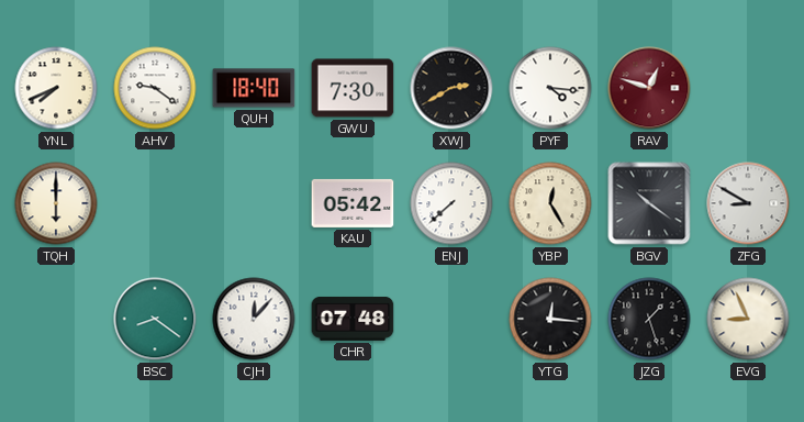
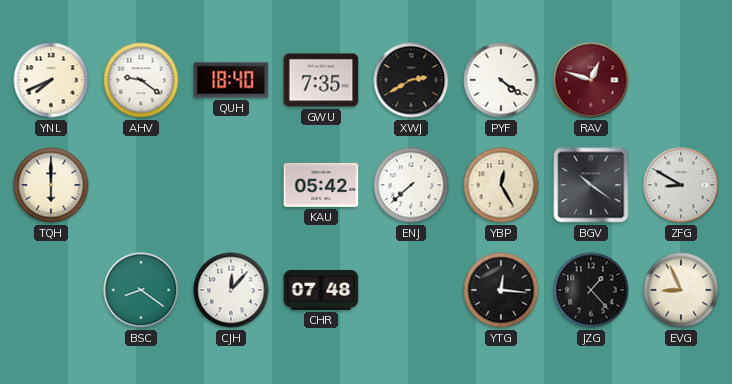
GWU: 7:30 -> 7:35 (321, 80)
PYF: 4:16 -> 4:21 (501, 80)
JZG: 1:27 -> 1:23 (591, 290)
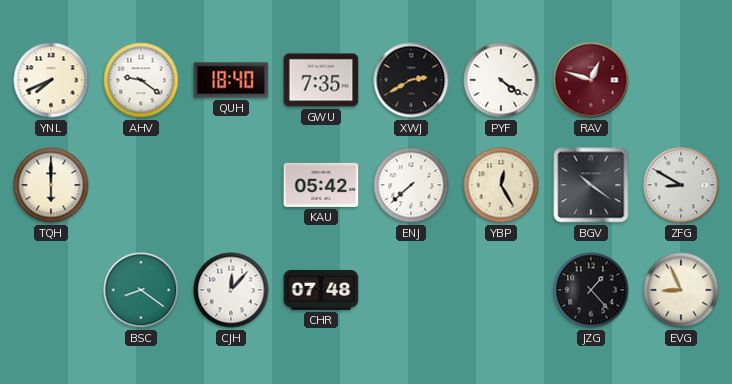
YTG: 12:16 -> none (501, 290)
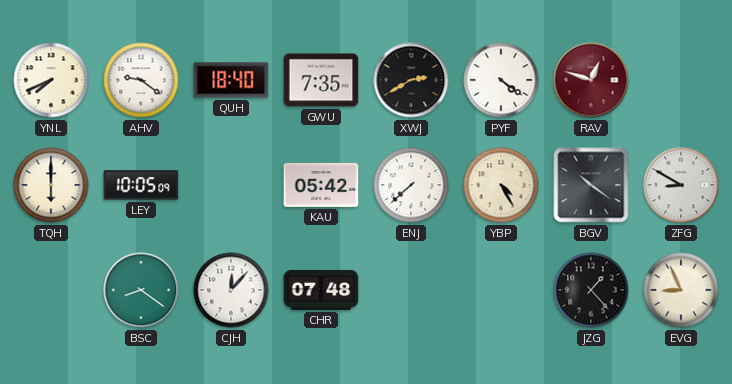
LEY: none -> 10:05 (141, 185)
YBP: 12:25 -> 4:25 (501, 185)
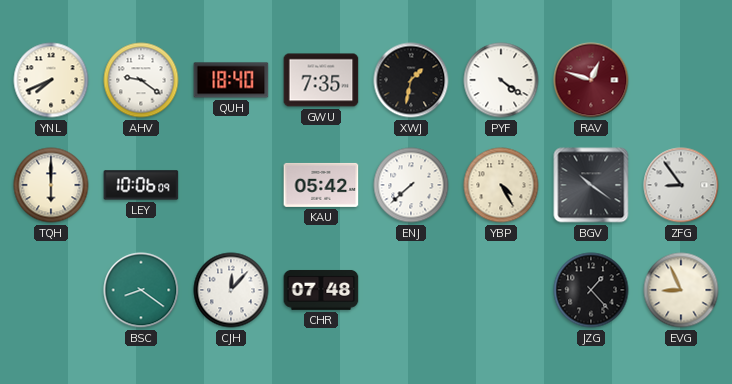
XWJ: 2:40 -> 1:32 (411, 80)
LEY: 10:05 -> 10:06 (141, 185)
ZFG: 8:50 -> 8:54 (681, 185)
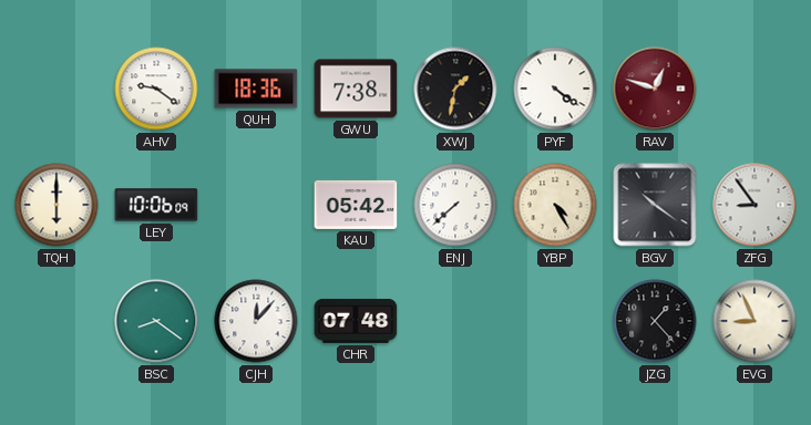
YNL: 7:41 -> none (51, 80)
QUH: 18:40 -> 18:36 (256, 89)
GWU: 7:35 -> 7:38 (356, 89)
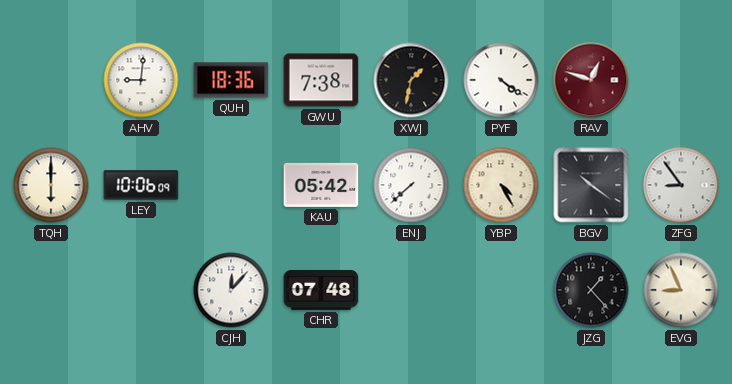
AHV: 9:21 -> 9:01 (141, 80)
BSC: 8:21 -> none (156, 321)
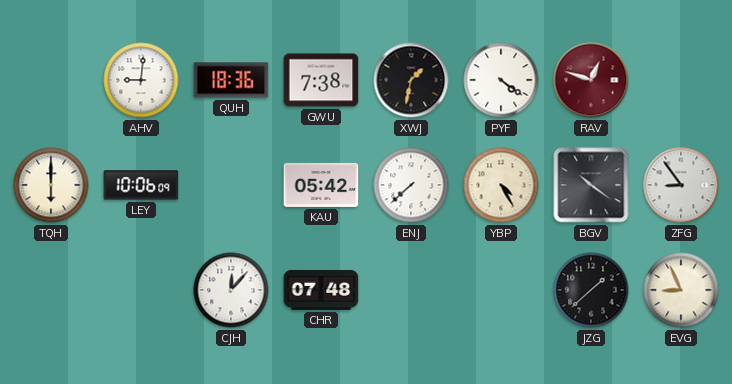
JZG: 1:23 -> 1:38 (591, 290)
